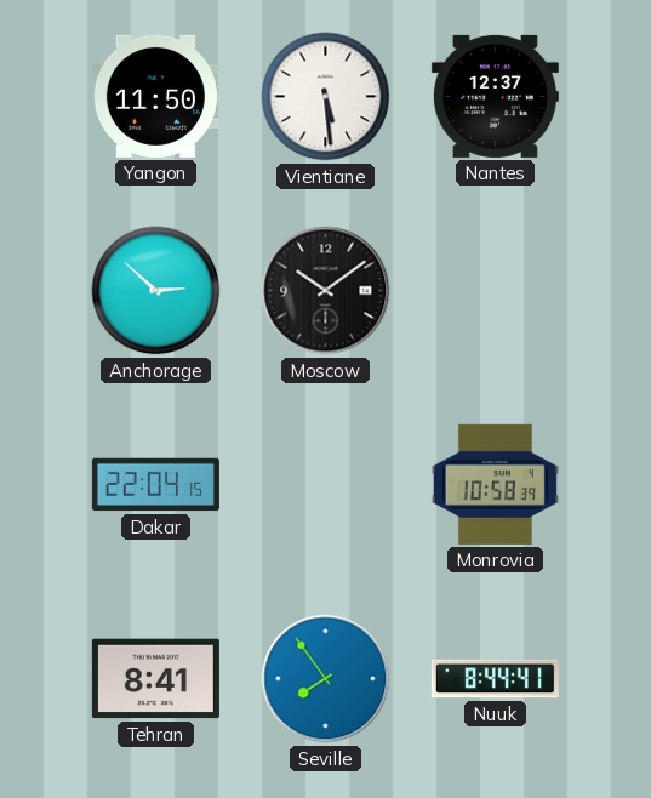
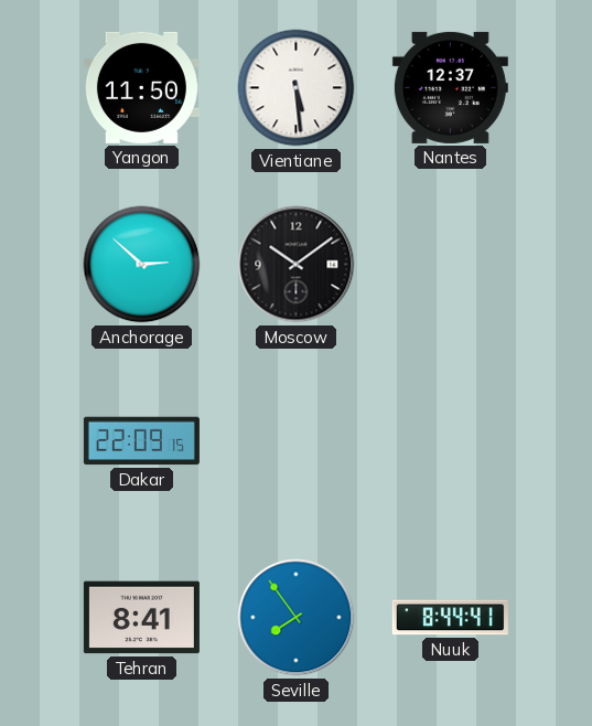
Dakar: 22:04 -> 22:09 (141, 441)
Monrovia: 10:58 -> none (495, 484)
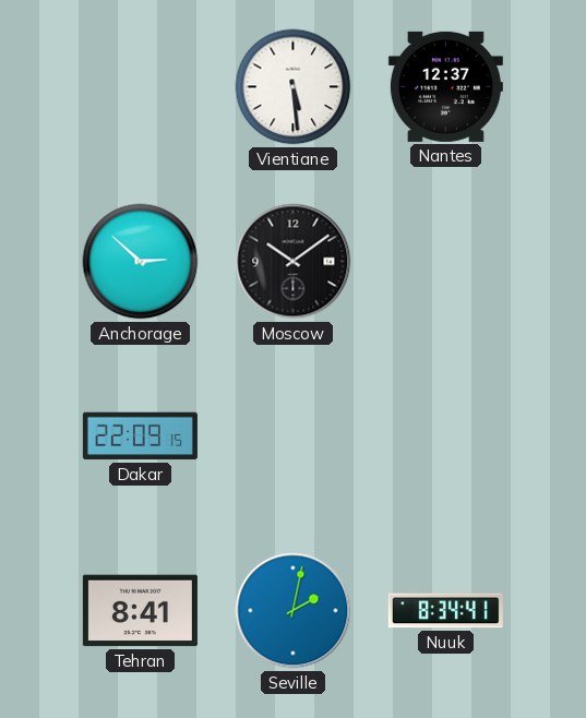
Yangon: 11:50 -> none (141, 87)
Seville: 7:54 -> 2:02 (294, 611)
Nuuk: 8:44 -> 8:34 (445, 611)
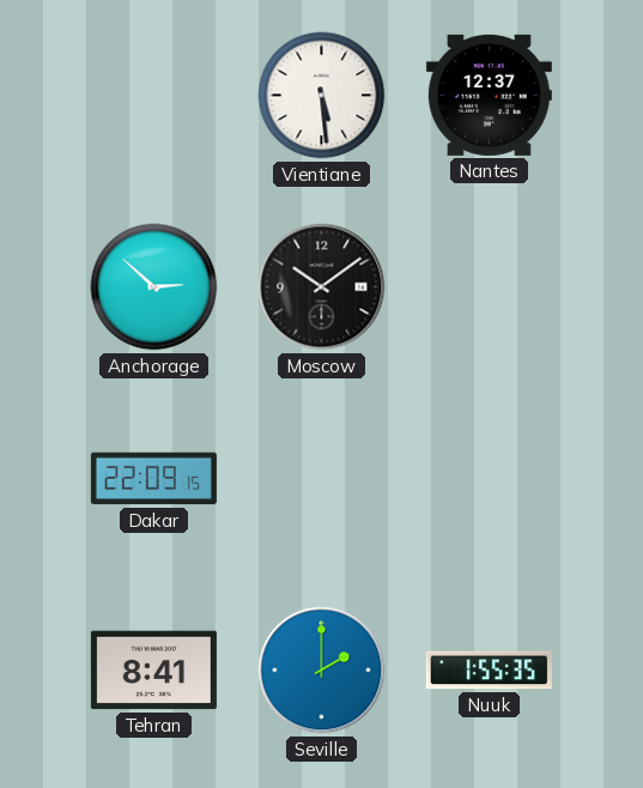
Seville: 2:02 -> 2:00 (322, 671)
Nuuk: 8:34 -> 1:55 (489, 671)
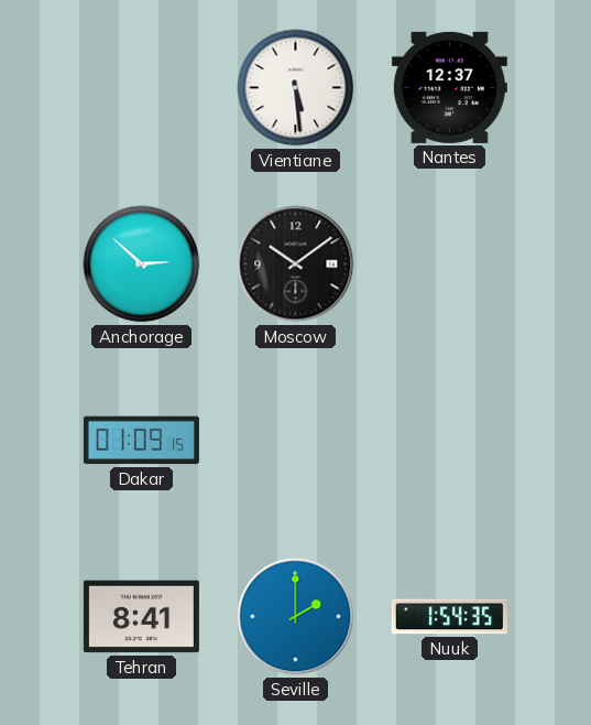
Dakar: 22:09 -> 01:09 (141, 441)
Nuuk: 1:55 -> 1:54 (449, 617)
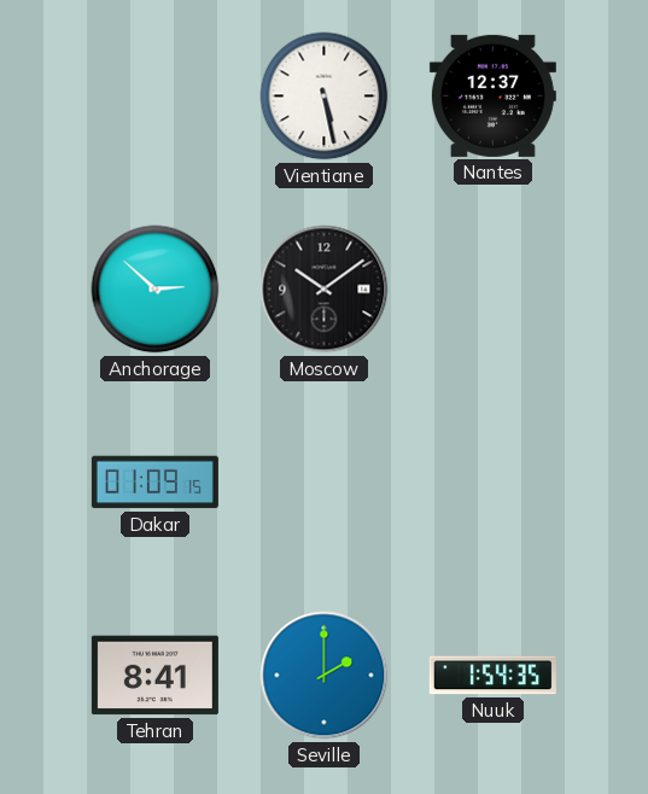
Vientiane: 5:29 -> 5:28 (325, 97)
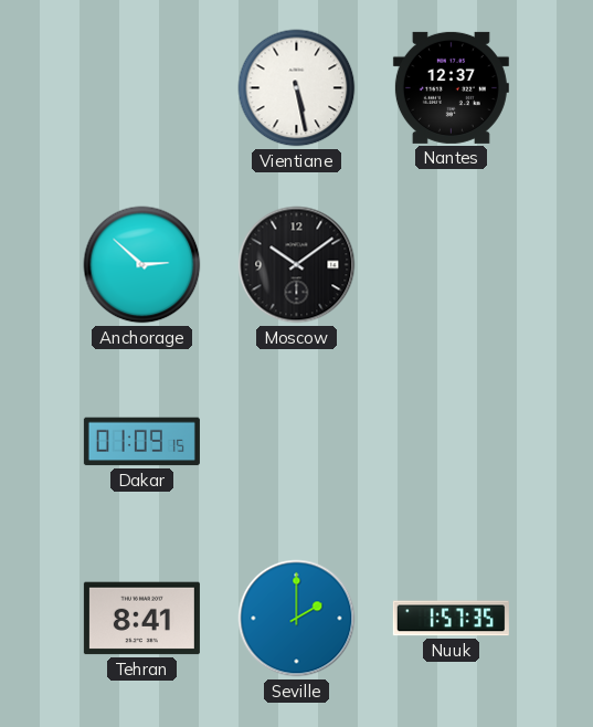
Nuuk: 1:54 -> 1:57 (451, 619)
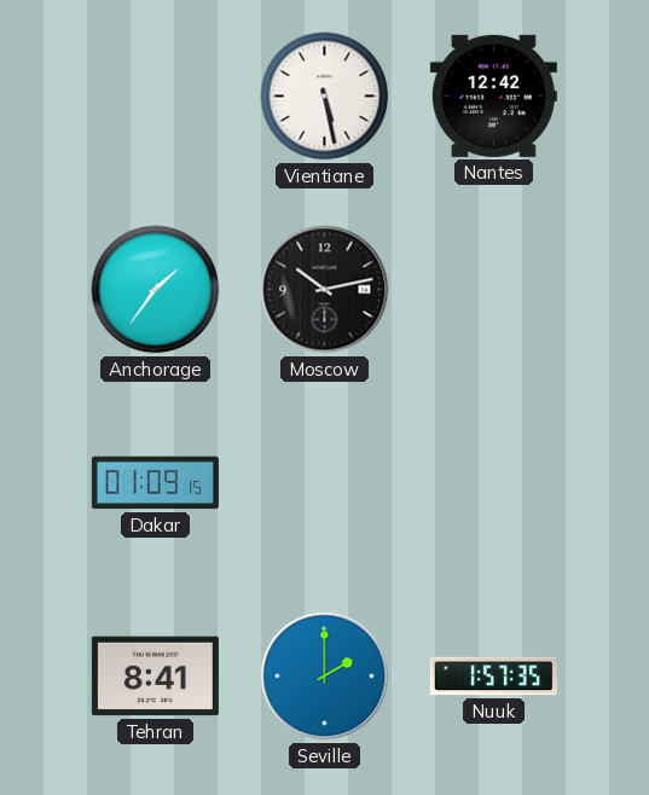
Nantes: 12:37 -> 12:42 (493, 95)
Anchorage: 2:52 -> 1:36 (156, 290)
Moscow: 10:09 -> 10:13 (325, 290)
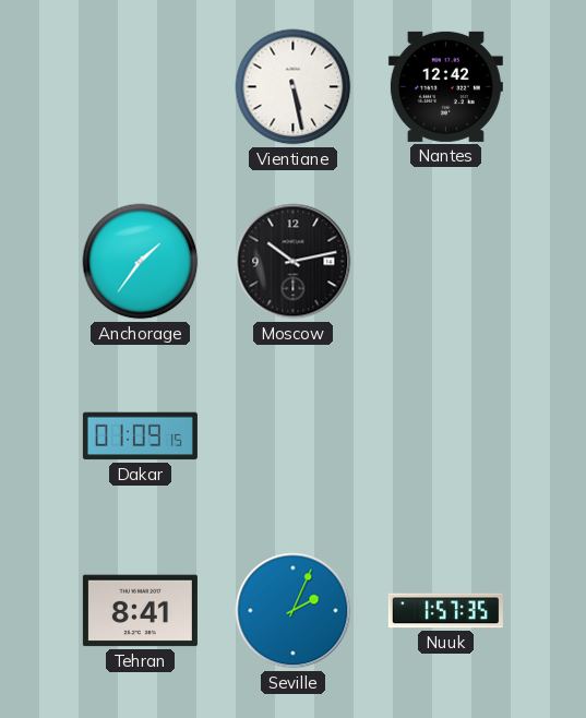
Seville: 2:00 -> 2:04 (294, 611)
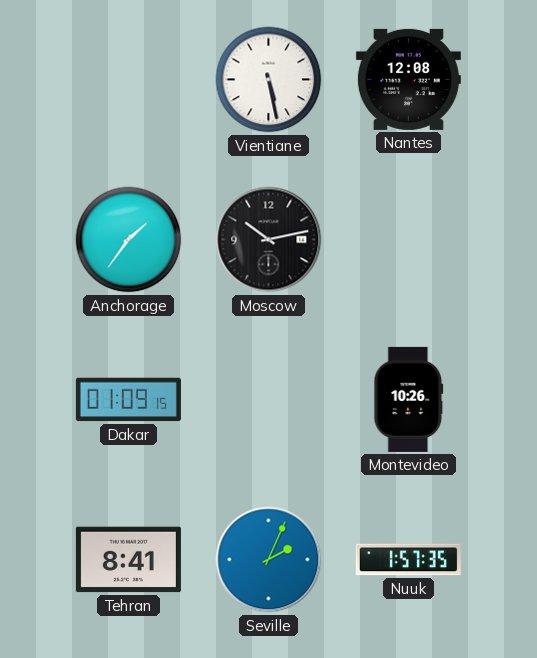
Nantes: 12:42 -> 12:08 (408, 79)
Montevideo: none -> 10:26 (409, 399)
